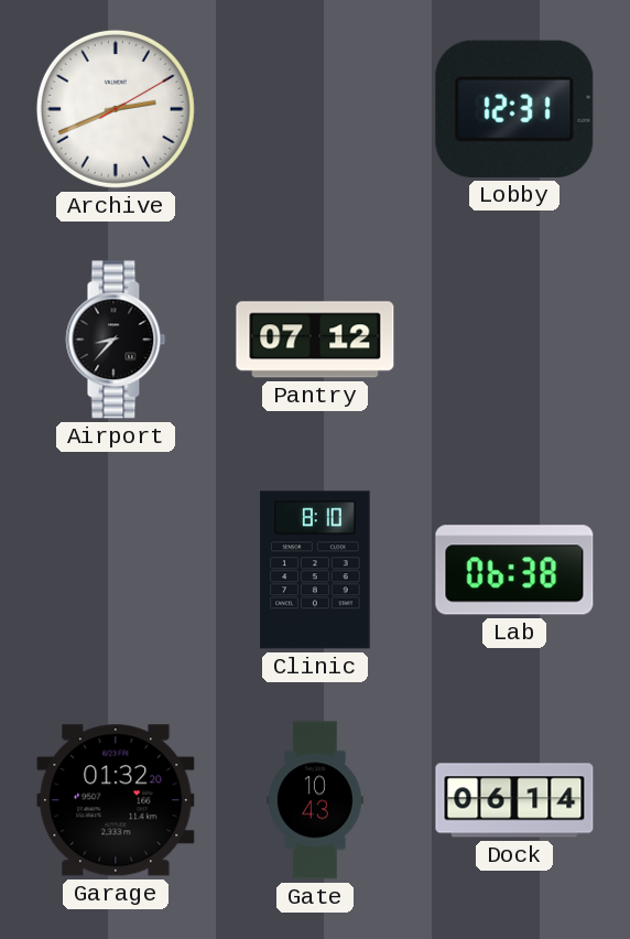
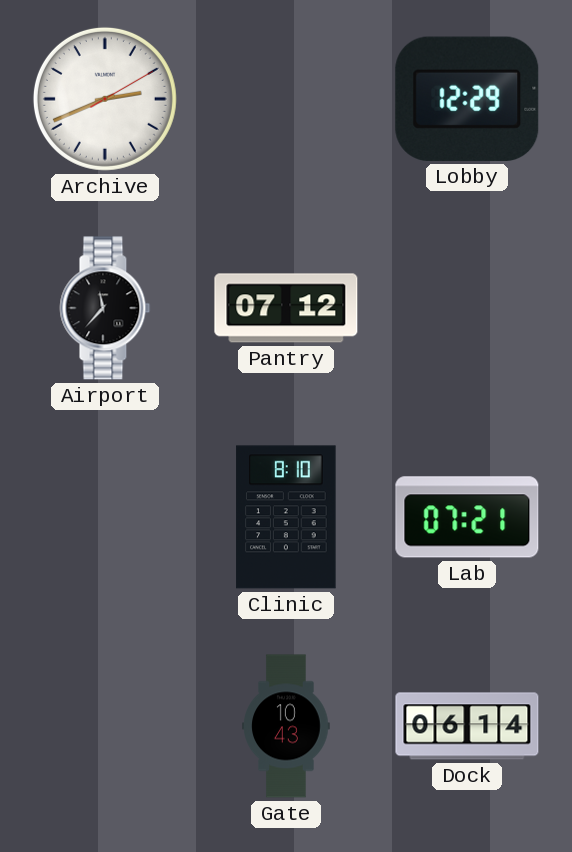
Lobby: 12:31 -> 12:29 (467, 99)
Airport: 8:37 -> 11:37 (105, 308)
Lab: 06:38 -> 07:21 (467, 517)
Garage: 01:32 -> none (116, 800)
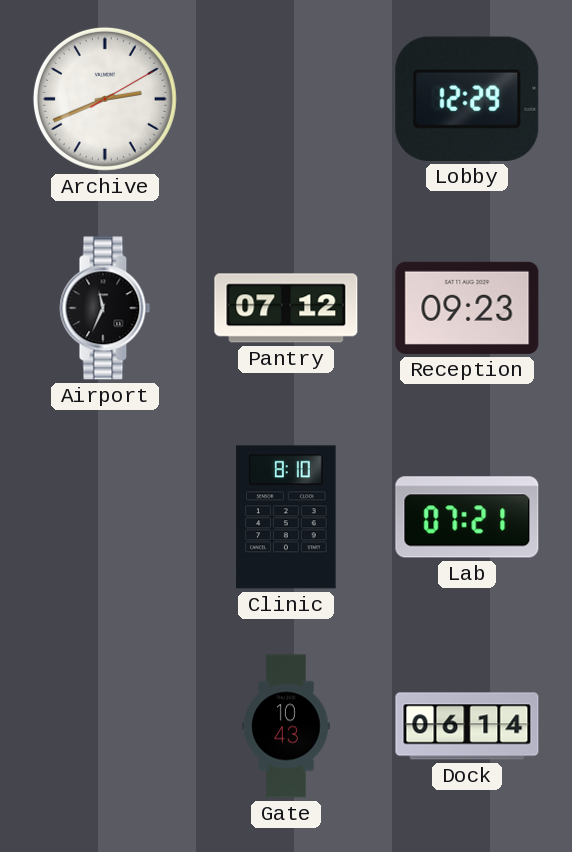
Airport: 11:37 -> 11:34 (105, 308)
Reception: none -> 09:23 (467, 308)
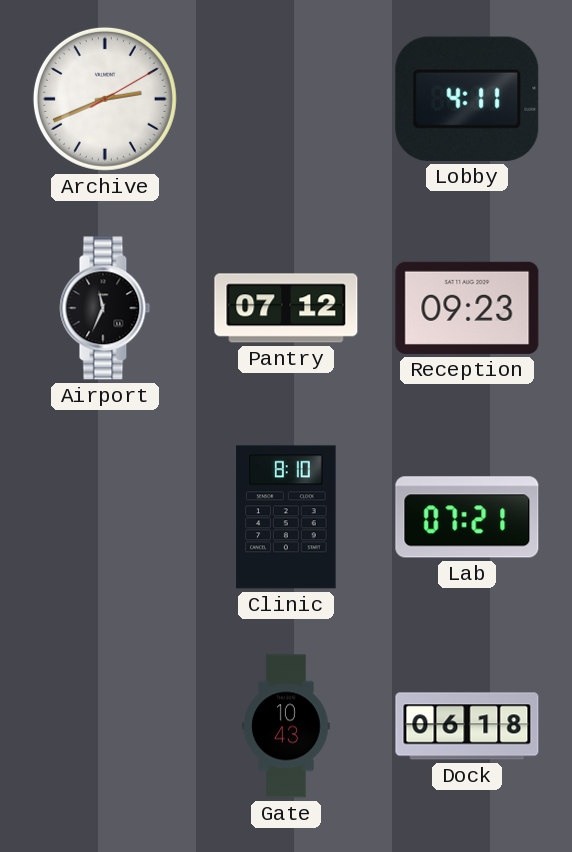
Lobby: 12:29 -> 4:11 (467, 99)
Dock: 06:14 -> 06:18 (467, 726)
